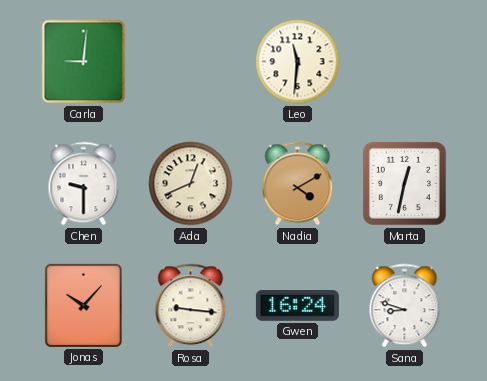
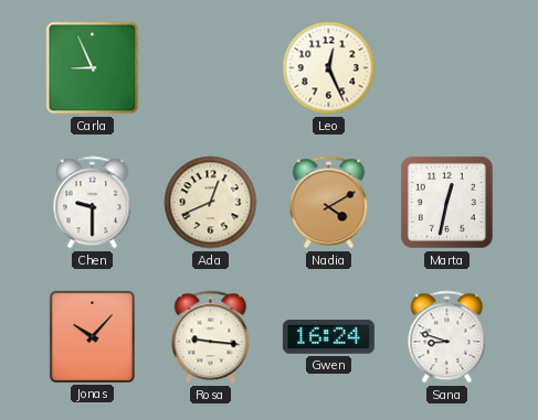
Carla: 9:01 -> 8:56 (93, 68)
Leo: 11:31 -> 12:26 (329, 68)
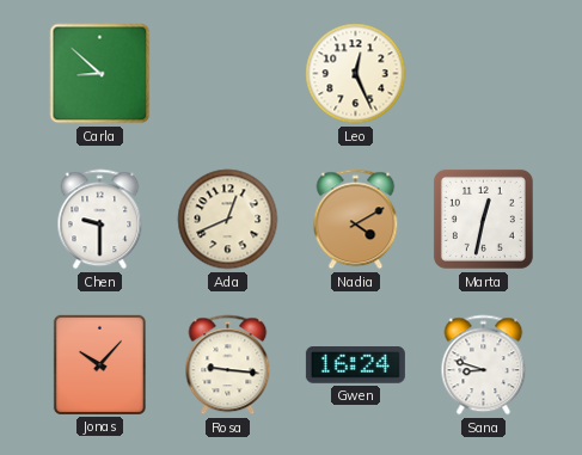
Carla: 8:56 -> 8:52 (100, 74)
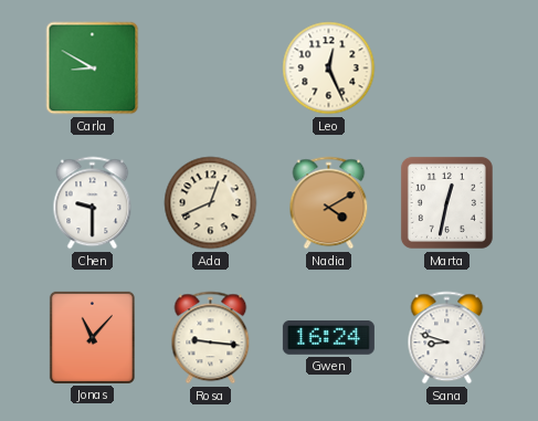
Carla: 8:52 -> 8:50 (93, 69)
Jonas: 10:07 -> 11:07 (92, 337)
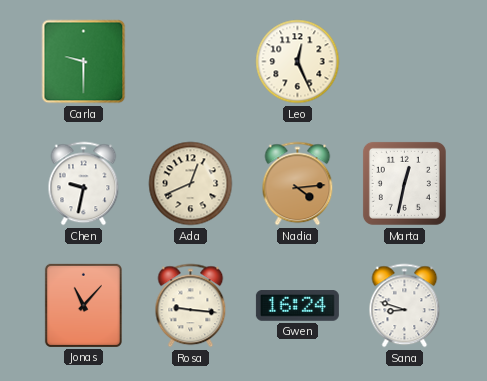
Carla: 8:50 -> 9:30 (84, 62)
Chen: 9:30 -> 9:32 (84, 184)
Nadia: 4:10 -> 4:14 (298, 184)
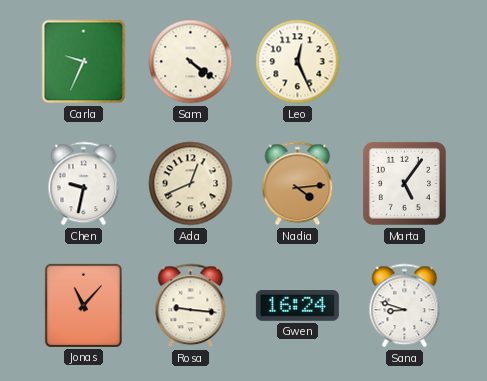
Carla: 9:30 -> 9:34 (84, 62)
Sam: none -> 4:21 (191, 62)
Marta: 12:32 -> 5:06 (404, 183)
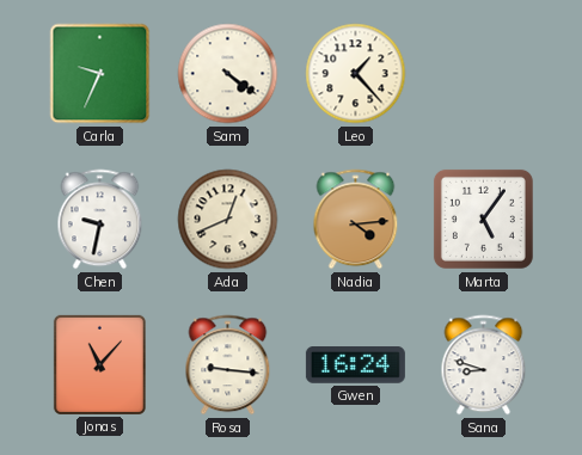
Leo: 12:26 -> 1:23 (356, 74)
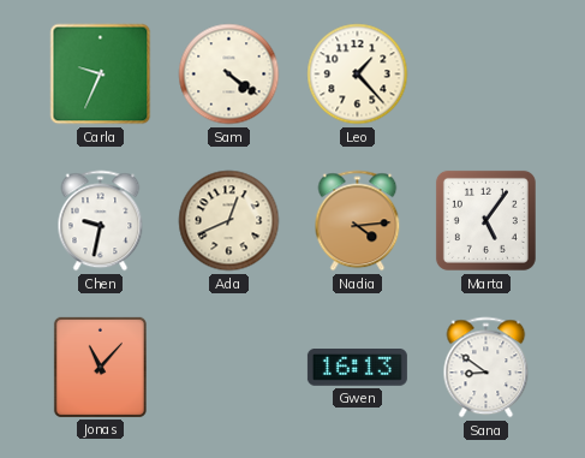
Rosa: 9:16 -> none (228, 365)
Gwen: 16:24 -> 16:13 (357, 368)
Sana: 8:48 -> 8:51 (486, 368)
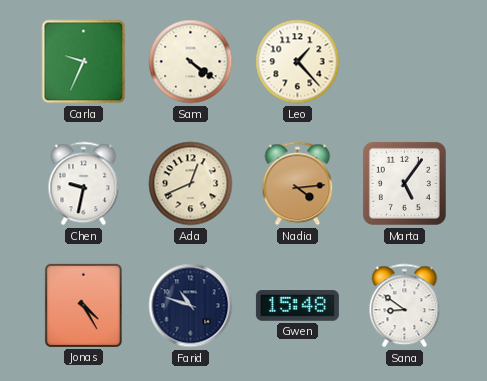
Jonas: 11:07 -> 4:25 (83, 305)
Farid: none -> 10:48 (191, 306)
Gwen: 16:13 -> 15:48 (297, 306)
